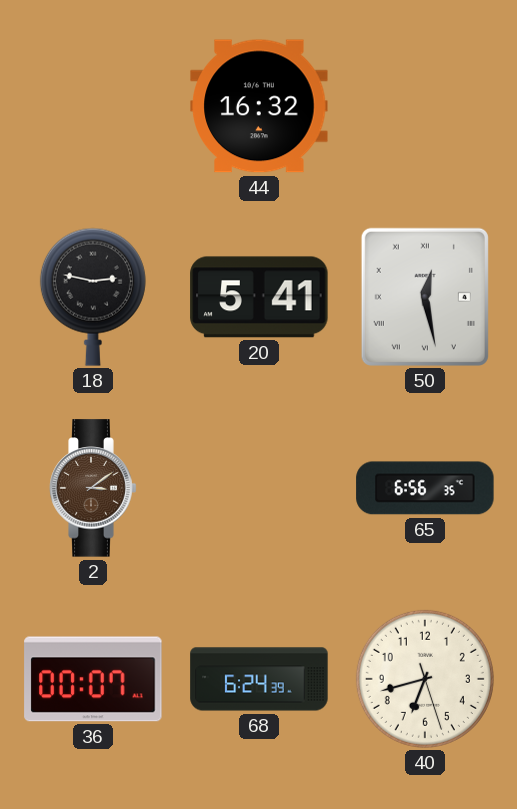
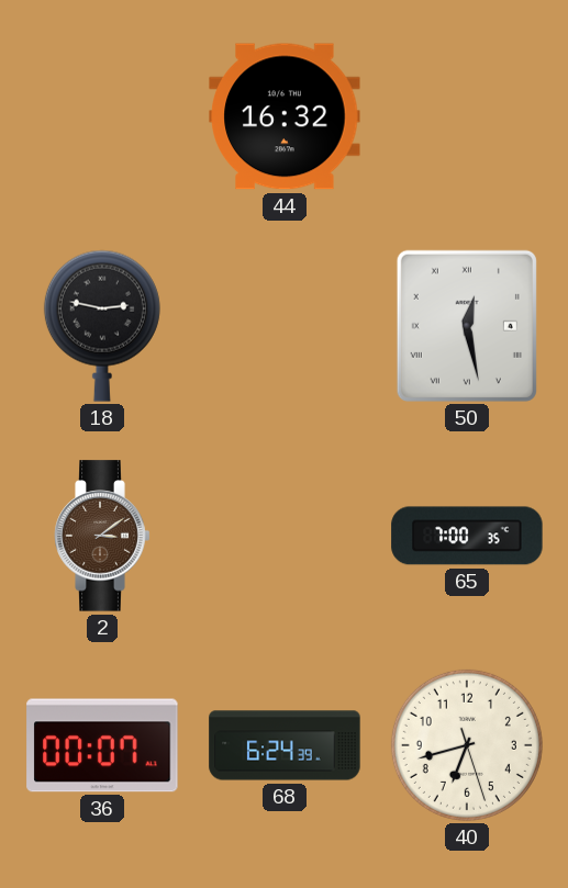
20: 5:41 -> none (259, 297)
65: 6:56 -> 7:00 (467, 536)
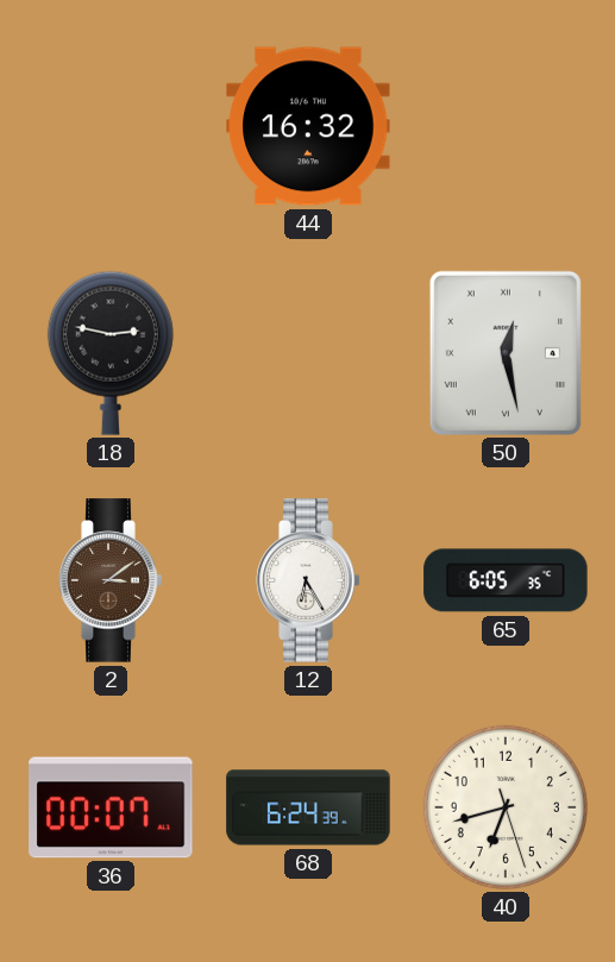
12: none -> 6:25 (308, 580)
65: 7:00 -> 6:05 (506, 580)
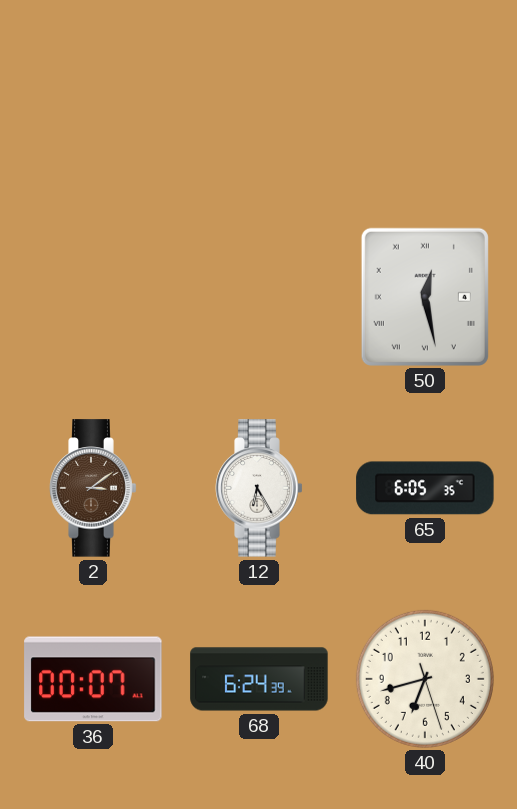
44: 16:32 -> none (308, 126)
18: 2:47 -> none (111, 353)
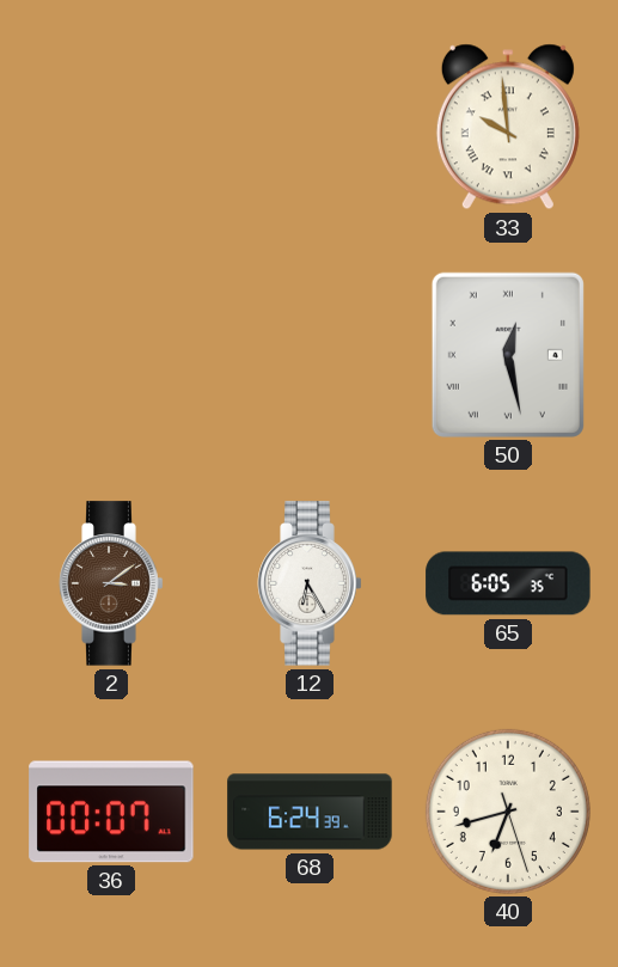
33: none -> 9:59 (508, 127)
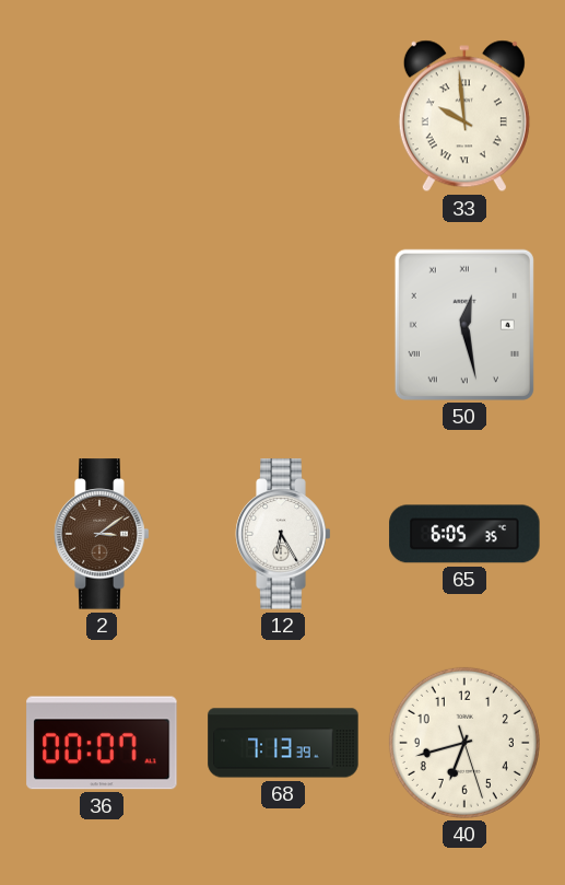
68: 6:24 -> 7:13 (283, 743)
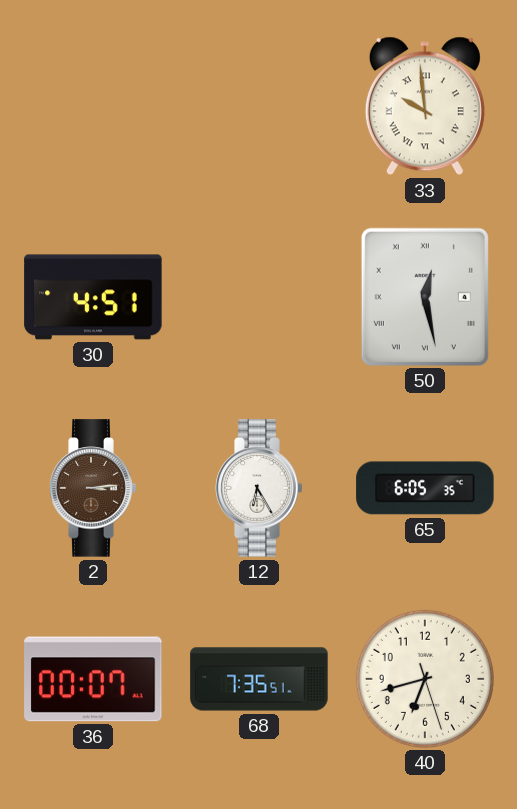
30: none -> 4:51 (93, 297)
2: 3:09 -> 3:14 (93, 488)
68: 7:13 -> 7:35 (259, 679)
